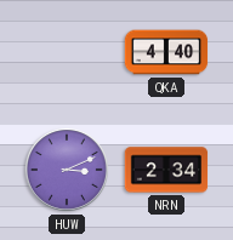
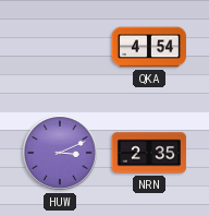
QKA: 4:40 -> 4:54 (149, 47)
NRN: 2:34 -> 2:35 (149, 153)
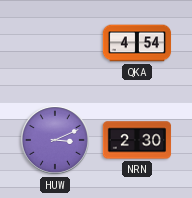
NRN: 2:35 -> 2:30 (137, 140)
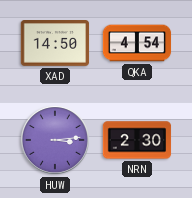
XAD: none -> 14:50 (55, 44)
HUW: 3:11 -> 3:14 (55, 140)
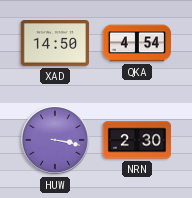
HUW: 3:14 -> 3:17 (55, 140)
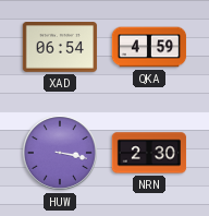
XAD: 14:50 -> 06:54 (60, 48)
QKA: 4:54 -> 4:59 (149, 47)
